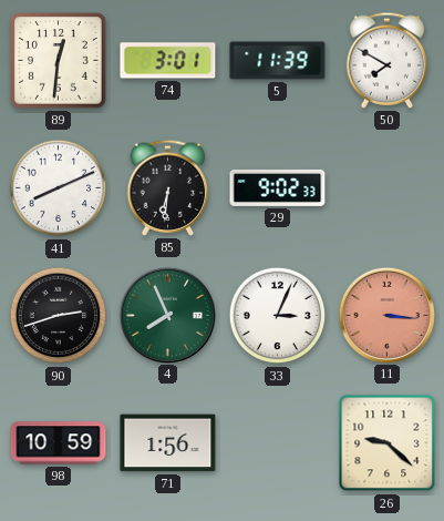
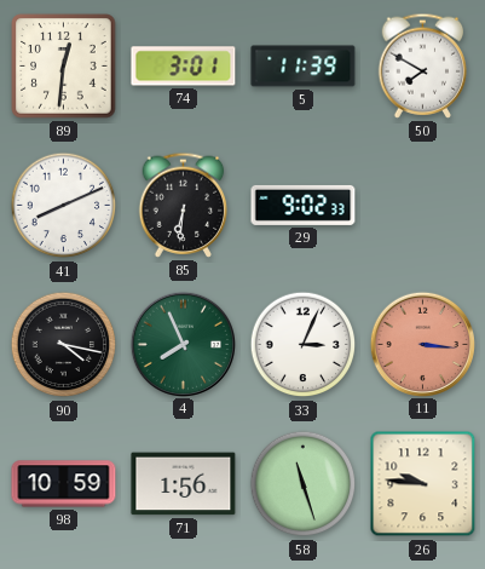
90: 2:42 -> 4:17 (64, 345)
58: none -> 11:27 (304, 484)
26: 9:22 -> 9:46 (423, 484)
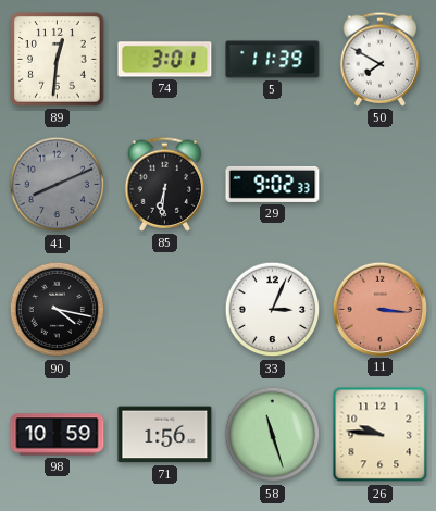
41 dial: white -> grey (58, 185)
4: 7:56 -> none (183, 344)
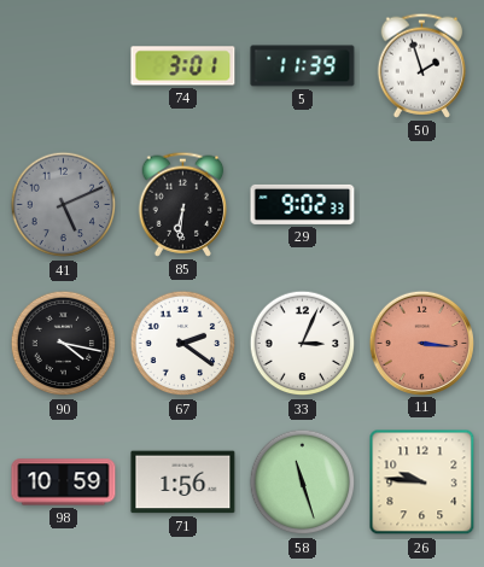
89: 12:31 -> none (58, 60)
50: 7:50 -> 1:57 (422, 65)
41: 8:11 -> 5:11 (64, 205)
67: none -> 2:21 (183, 344)
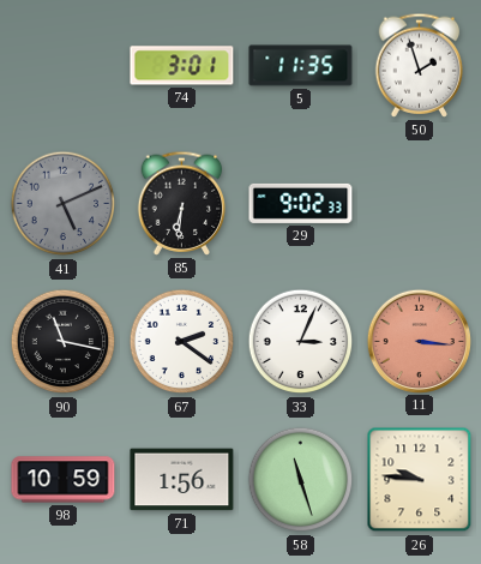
5: 11:39 -> 11:35 (301, 66)
90: 4:17 -> 11:17 (64, 342)
